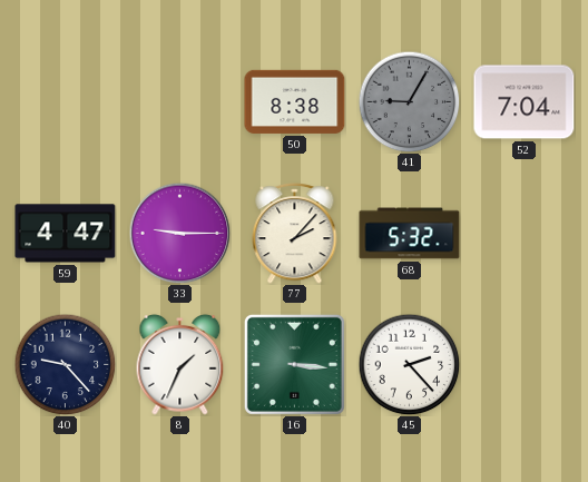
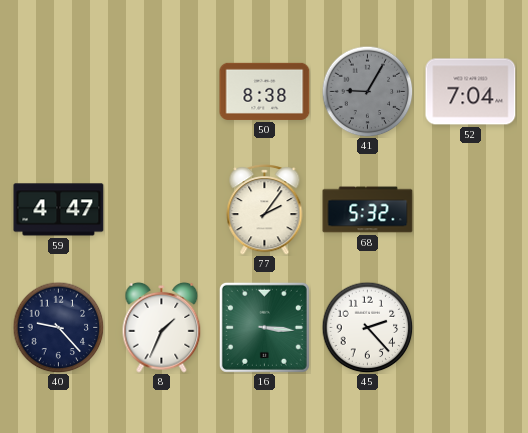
33: 9:15 -> none (179, 233)
77: 2:07 -> 2:06 (265, 210)
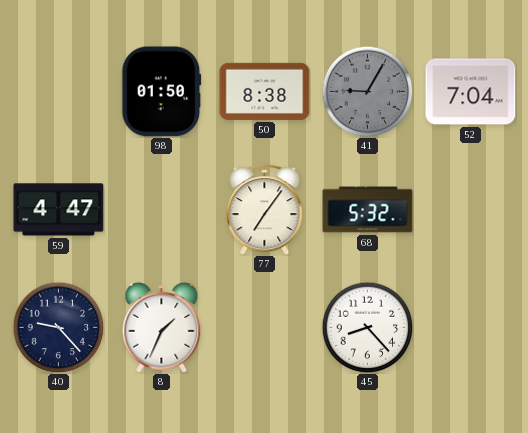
98: none -> 01:50 (162, 92)
77: 2:06 -> 7:06 (265, 210)
16: 3:16 -> none (264, 327)
45: 2:23 -> 8:23 (367, 327)
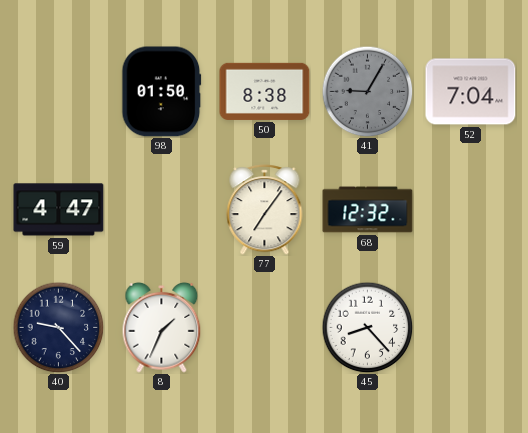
68: 5:32 -> 12:32 (368, 210)
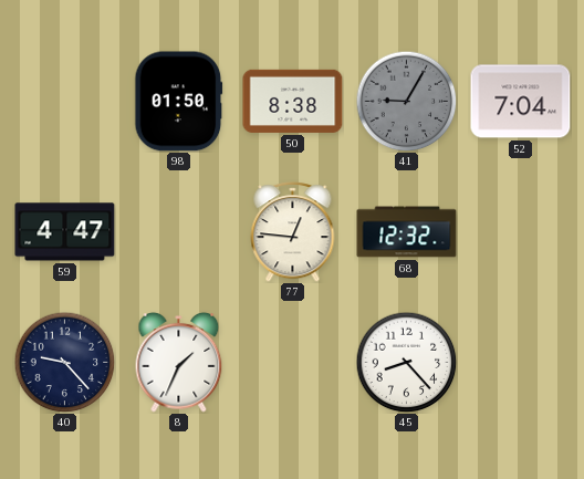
77: 7:06 -> 12:46 (293, 232)
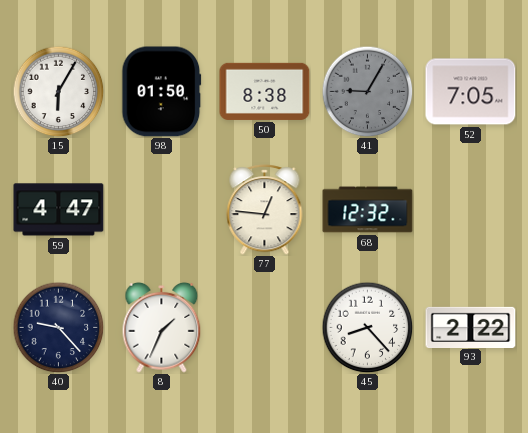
15: none -> 6:05 (58, 91)
52: 7:04 -> 7:05 (471, 92)
93: none -> 2:22 (471, 327)
